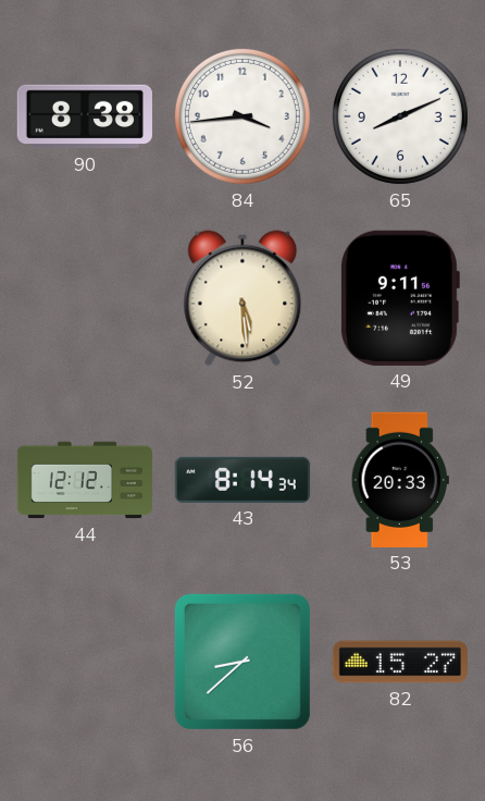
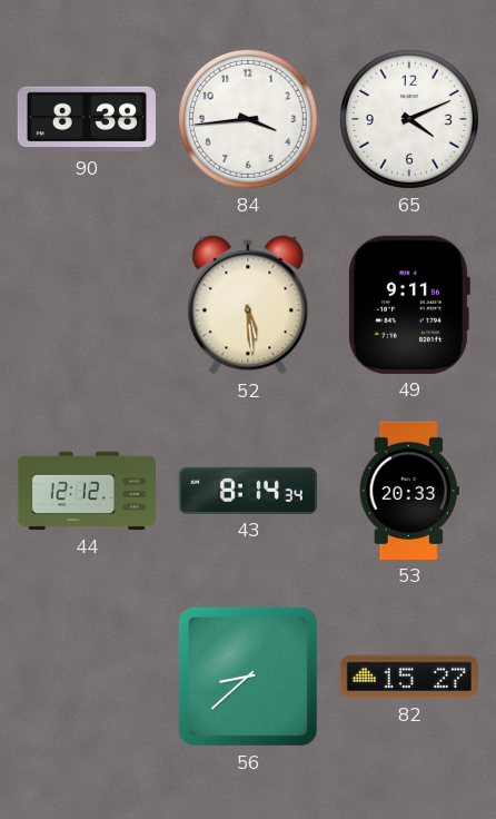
65: 8:11 -> 4:11 (409, 119)
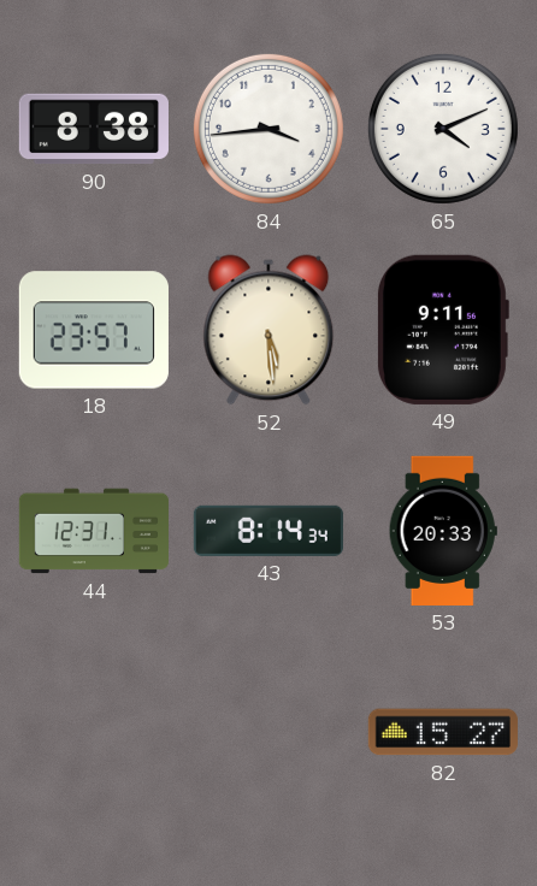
18: none -> 23:57 (94, 330)
44: 12:12 -> 12:31 (93, 531)
56: 8:38 -> none (248, 677)
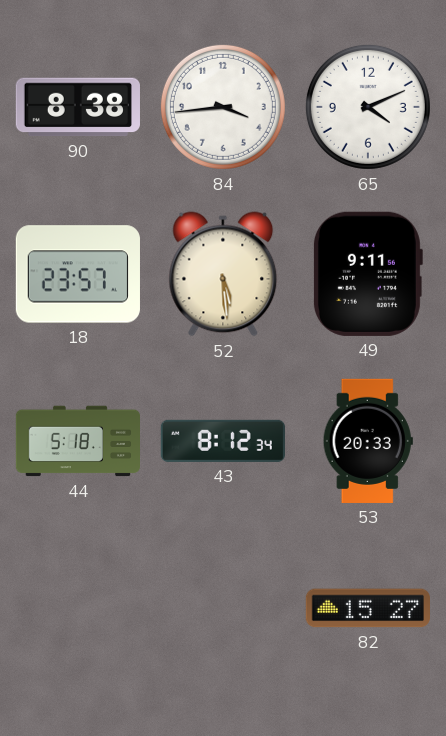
44: 12:31 -> 5:18 (77, 441)
43: 8:14 -> 8:12 (223, 441)
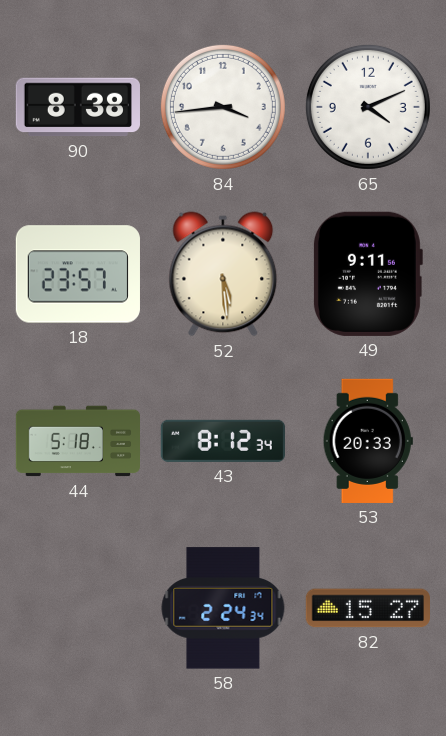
58: none -> 2:24 (223, 608)
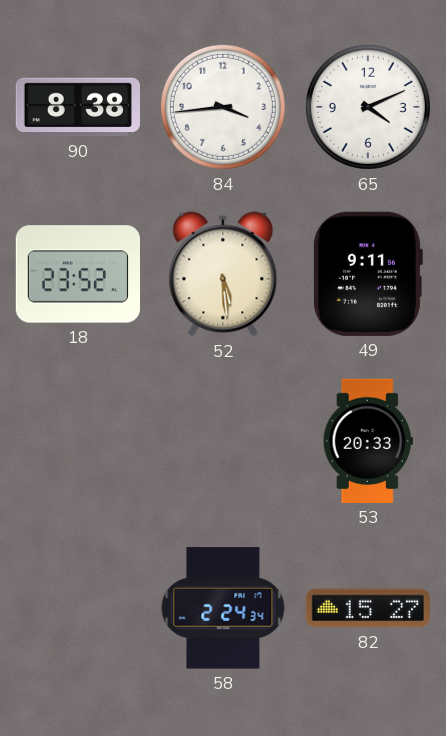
18: 23:57 -> 23:52 (78, 274)
44: 5:18 -> none (77, 441)
43: 8:12 -> none (223, 441)
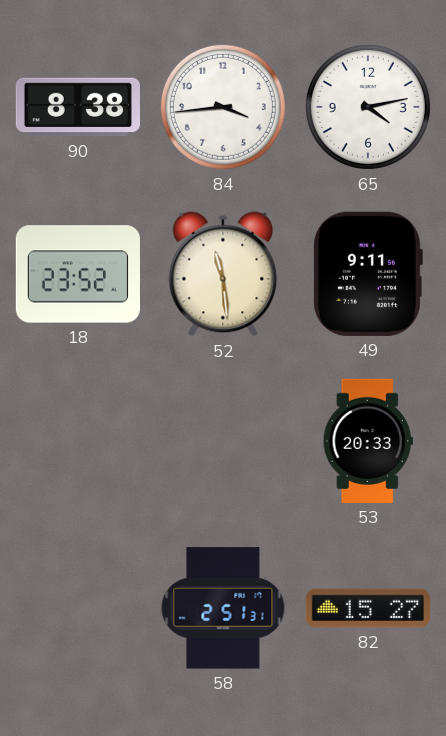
65: 4:11 -> 4:13 (368, 107)
52: 5:29 -> 11:29 (223, 274)
58: 2:24 -> 2:51 (223, 608)
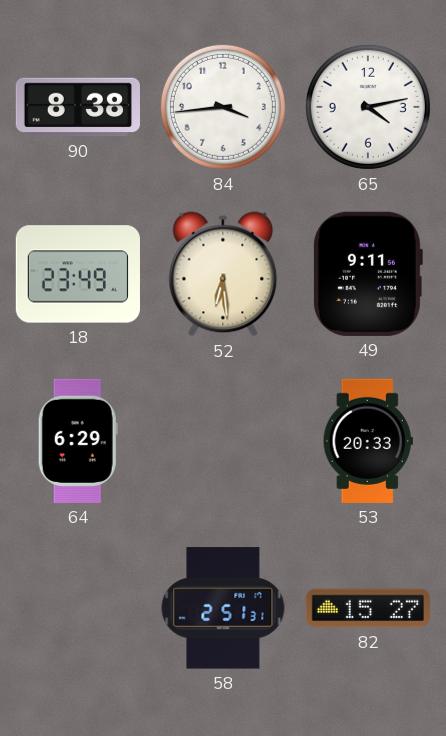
18: 23:52 -> 23:49 (78, 274)
52: 11:29 -> 6:29 (223, 274)
64: none -> 6:29 (78, 441)
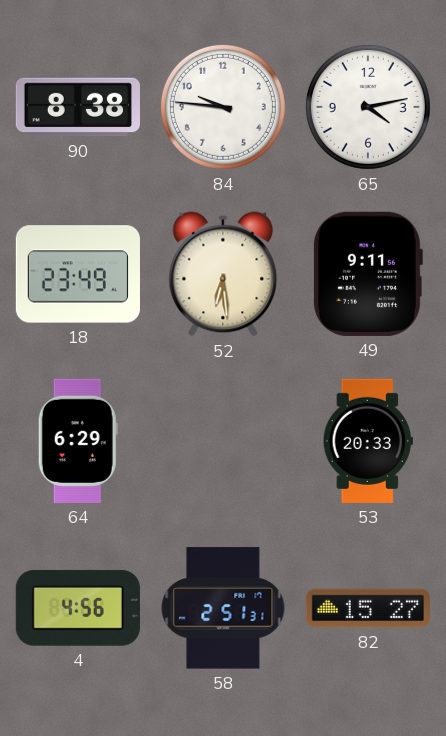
84: 3:44 -> 9:46 (223, 107)
4: none -> 4:56 (78, 608)
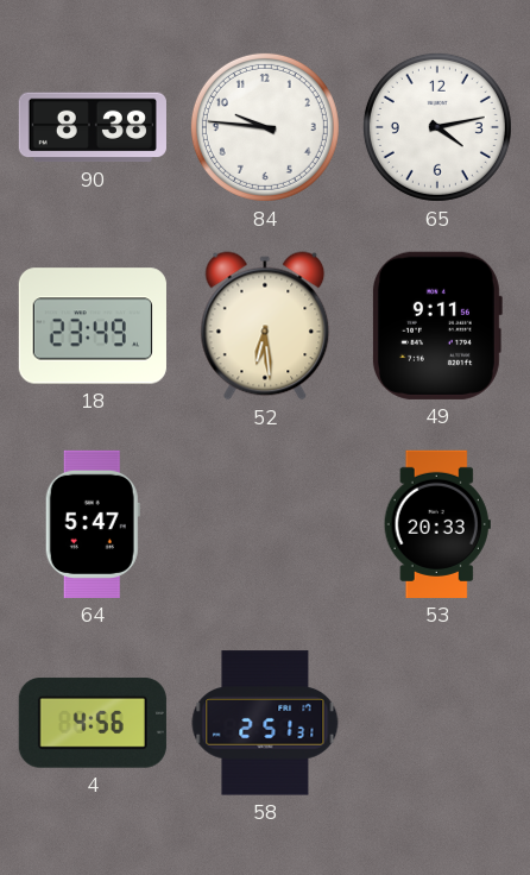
64: 6:29 -> 5:47 (93, 524)
82: 15:27 -> none (368, 608)
